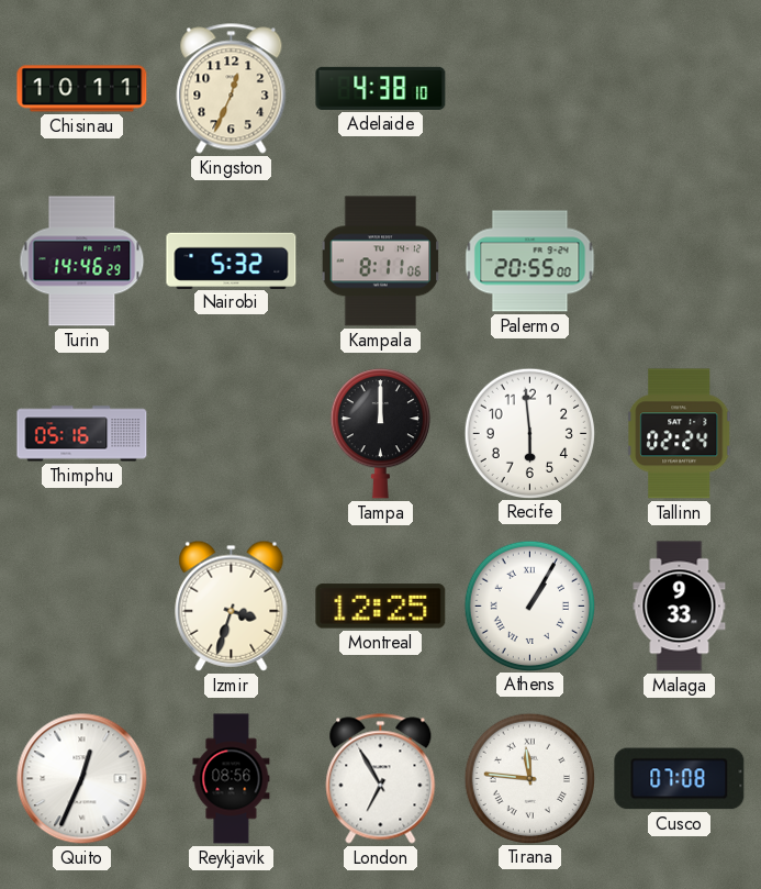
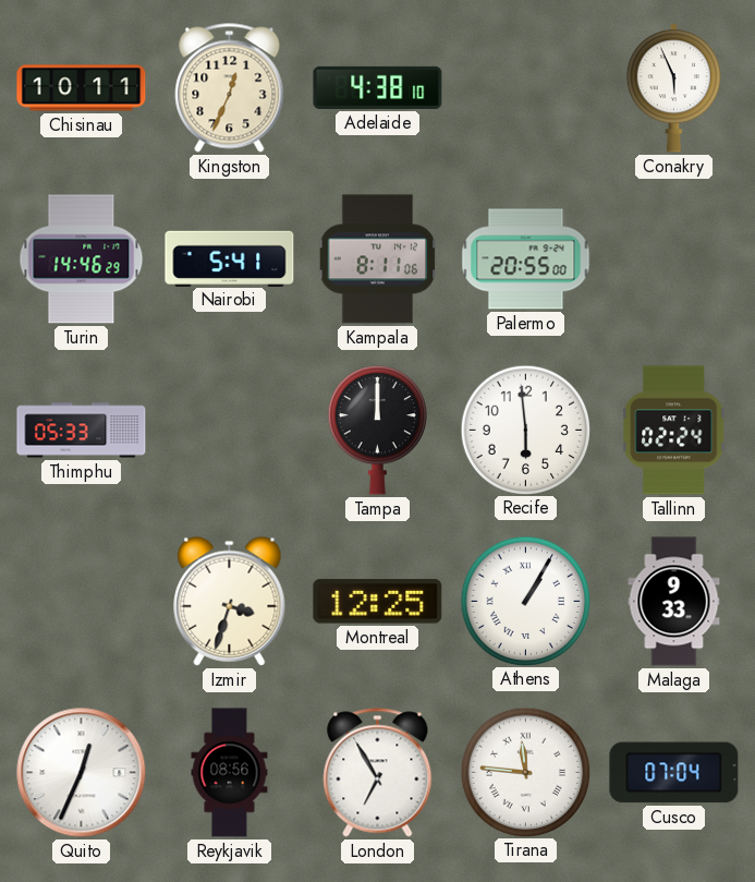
Conakry: none -> 5:56 (673, 88)
Nairobi: 5:32 -> 5:41 (230, 258)
Thimphu: 05:16 -> 05:33 (82, 431)
Cusco: 07:08 -> 07:04 (674, 773)
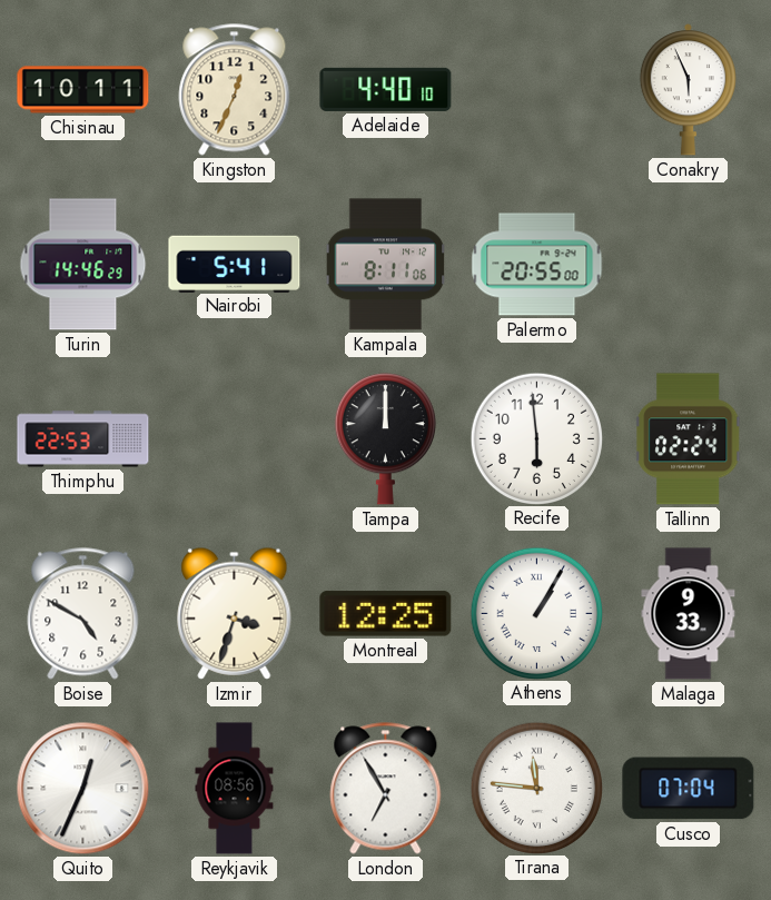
Adelaide: 4:38 -> 4:40 (386, 89)
Thimphu: 05:33 -> 22:53 (83, 439)
Boise: none -> 4:50 (83, 614)
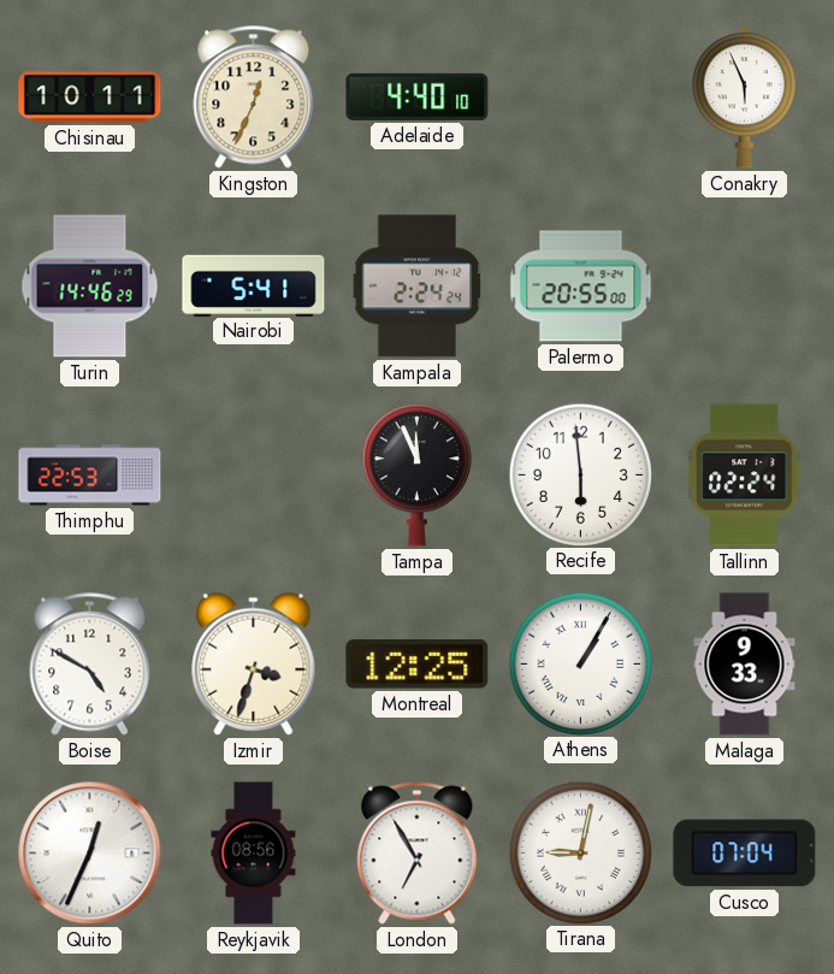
Kampala: 8:11 -> 2:24 (418, 287)
Tampa: 12:00 -> 11:56 (416, 476)
Tirana: 11:46 -> 9:02 (580, 852)
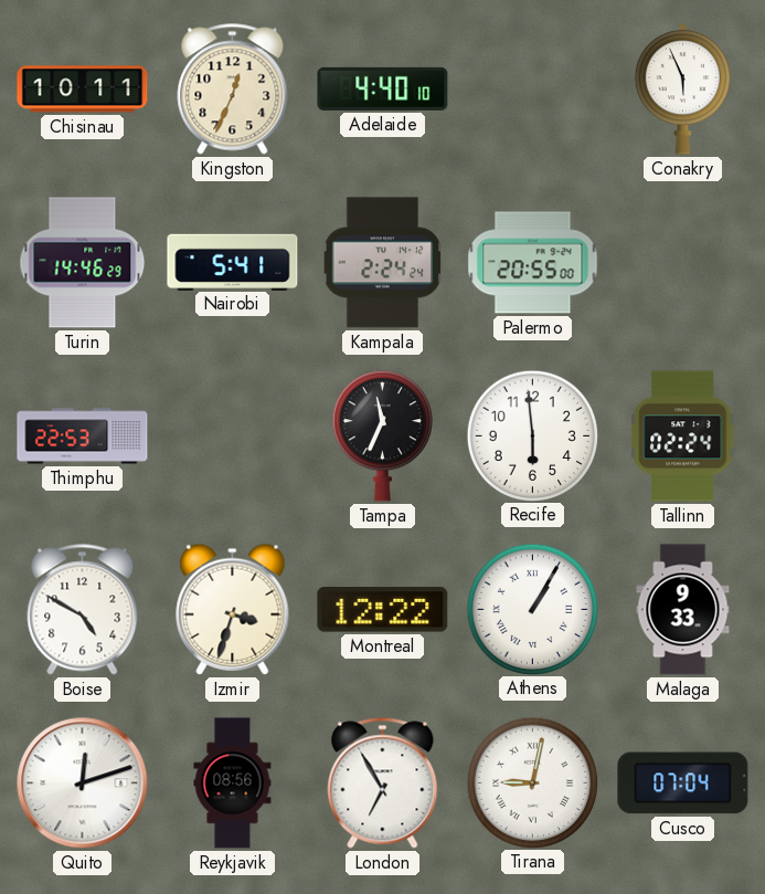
Tampa: 11:56 -> 11:34 (382, 437)
Montreal: 12:25 -> 12:22 (383, 610)
Quito: 12:34 -> 12:12 (83, 783)
